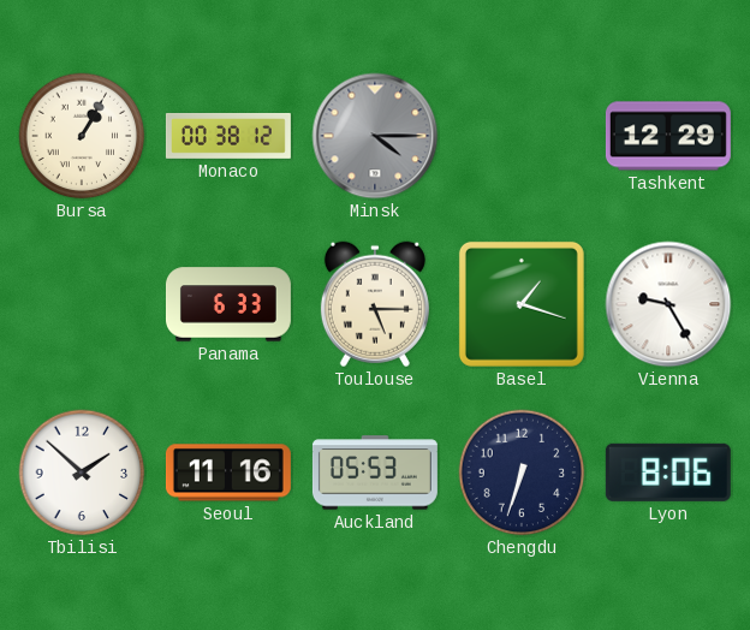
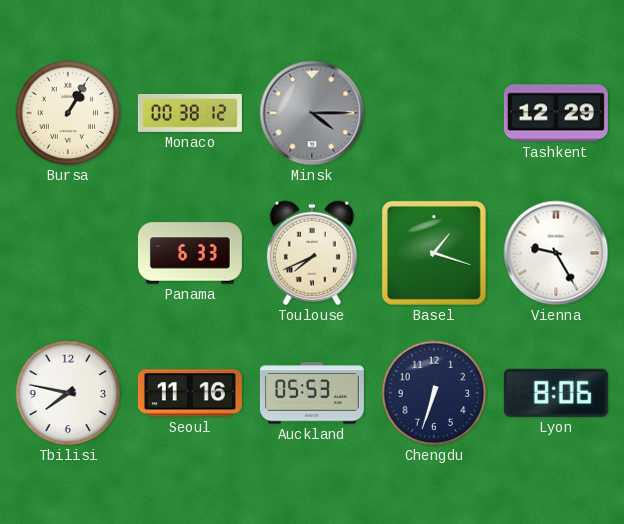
Toulouse: 5:15 -> 7:41 (312, 253)
Tbilisi: 1:52 -> 7:47 (68, 393)
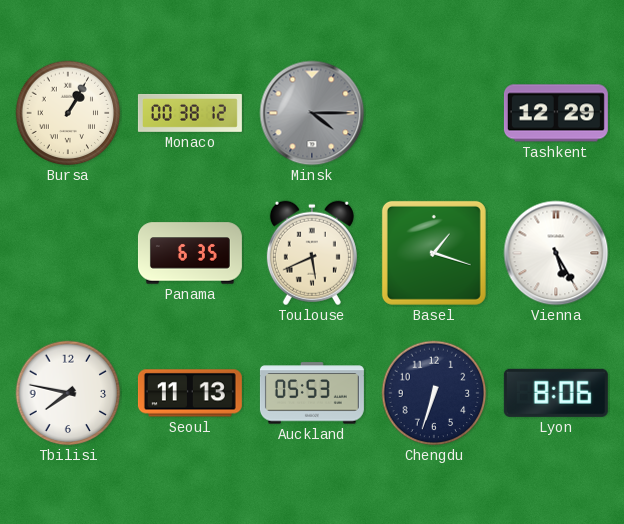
Panama: 6:33 -> 6:35 (190, 253)
Toulouse: 7:41 -> 5:41 (312, 253)
Vienna: 9:25 -> 5:25 (556, 253)
Seoul: 11:16 -> 11:13 (190, 393)
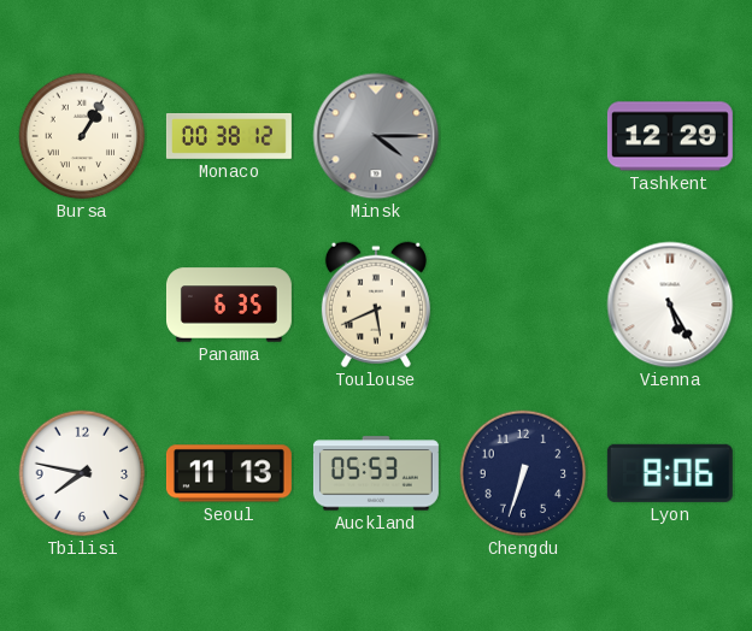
Basel: 1:18 -> none (434, 253)
